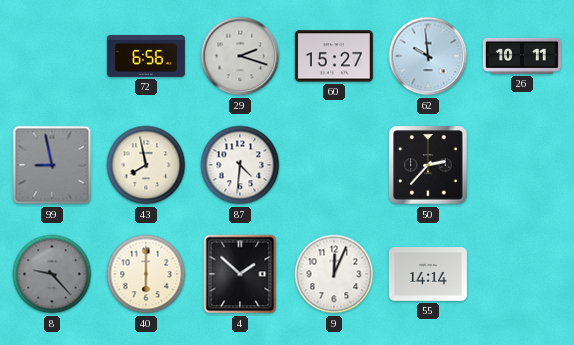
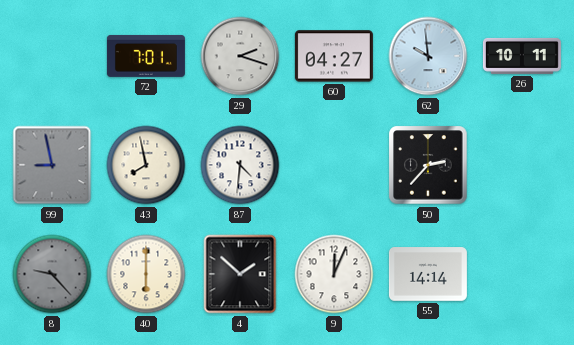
72: 6:56 -> 7:01 (146, 56)
60: 15:27 -> 04:27 (334, 56)
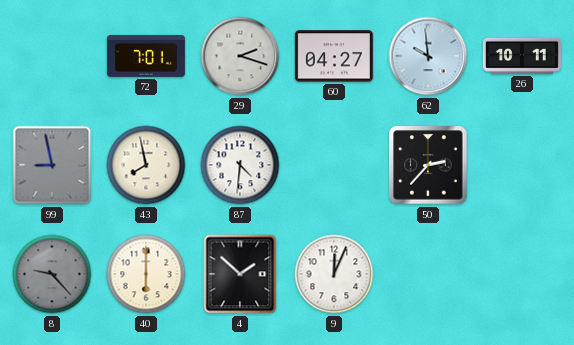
55: 14:14 -> none (428, 274)
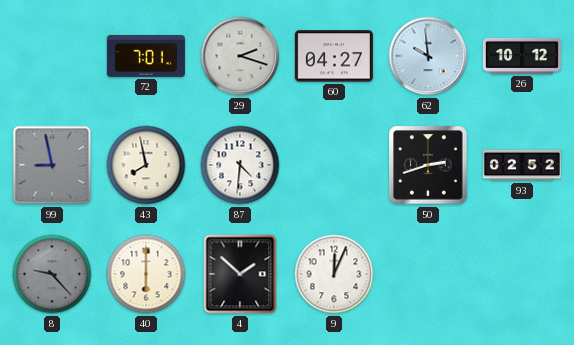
26: 10:11 -> 10:12 (522, 56)
50: 2:37 -> 2:42 (428, 165)
93: none -> 02:52 (522, 165)
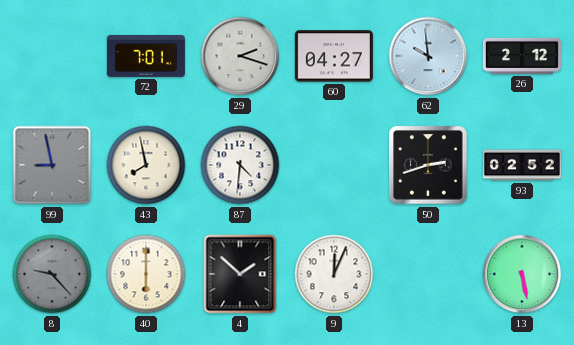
26: 10:12 -> 2:12 (522, 56)
13: none -> 5:28 (522, 274)
